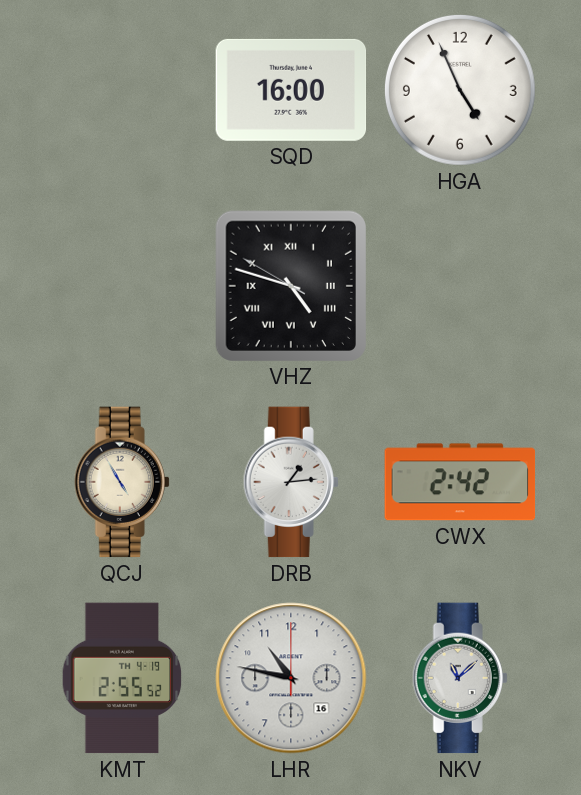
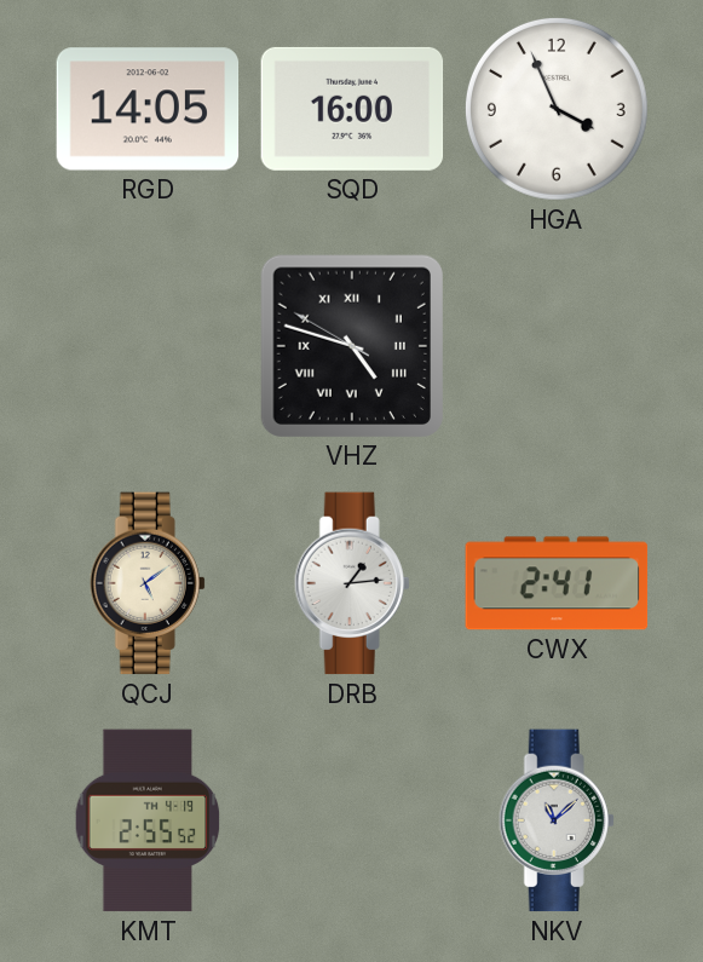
RGD: none -> 14:05 (148, 109)
HGA: 4:56 -> 3:56 (557, 109)
QCJ: 4:55 -> 5:09 (148, 583)
CWX: 2:42 -> 2:41 (557, 583)
LHR: 10:47 -> none (291, 678)
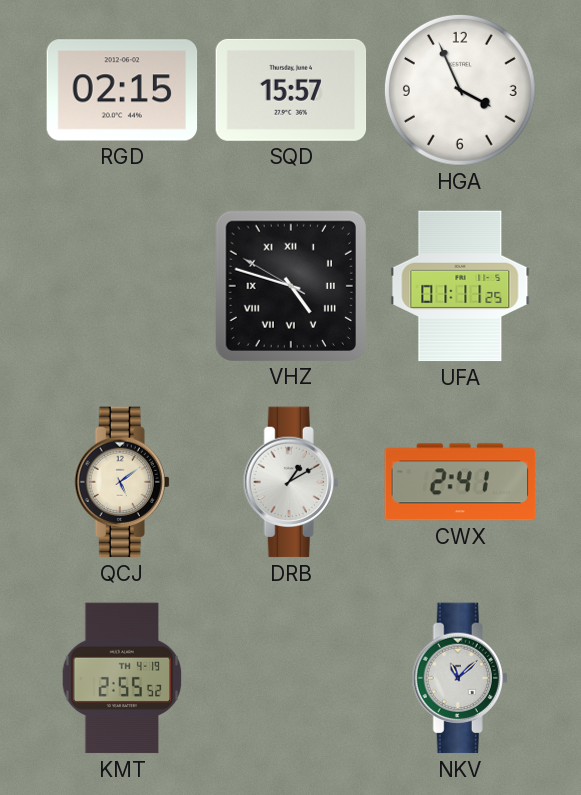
RGD: 14:05 -> 02:15 (122, 90)
SQD: 16:00 -> 15:57 (291, 90)
UFA: none -> 01:11 (460, 286)
DRB: 1:14 -> 1:10 (291, 482)
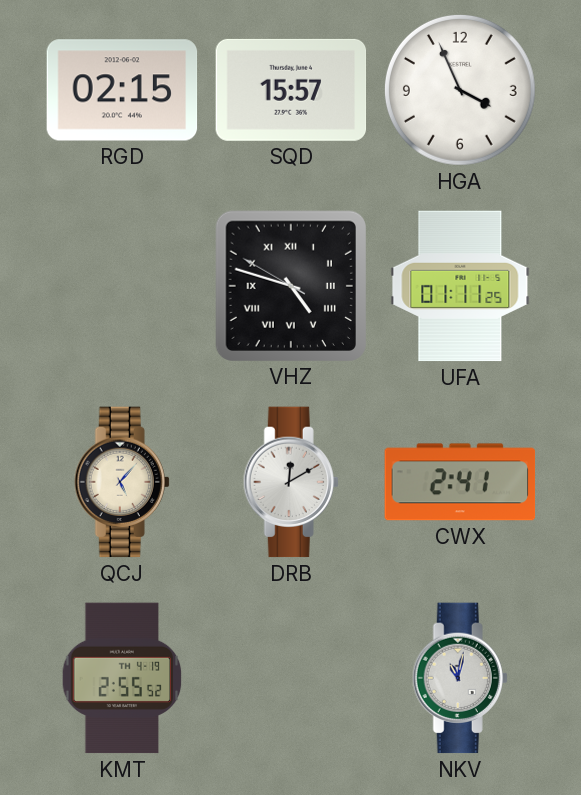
QCJ: 5:09 -> 5:07 (122, 482)
DRB: 1:10 -> 12:10 (291, 482)
NKV: 11:08 -> 11:02 (460, 678)
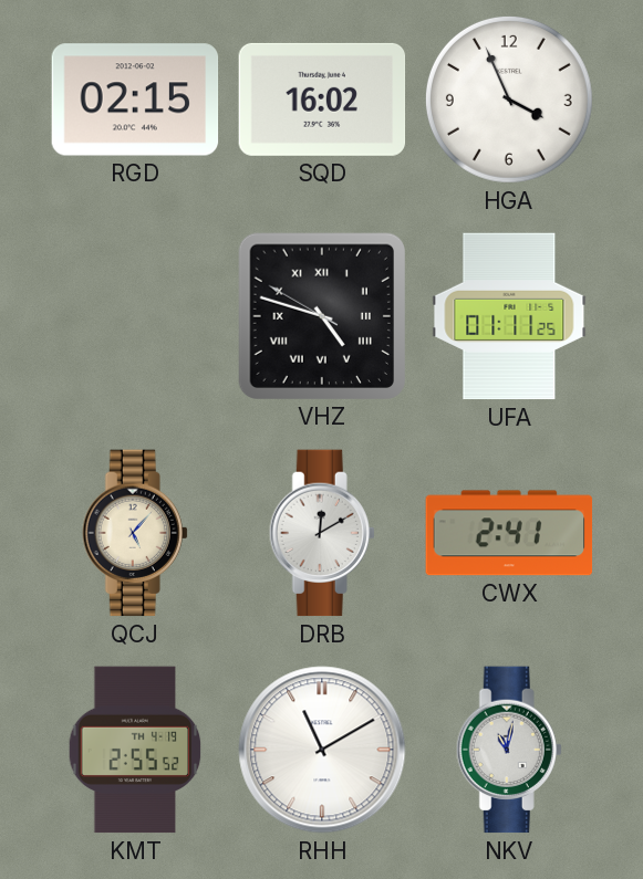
SQD: 15:57 -> 16:02 (322, 100)
RHH: none -> 11:10 (322, 750)
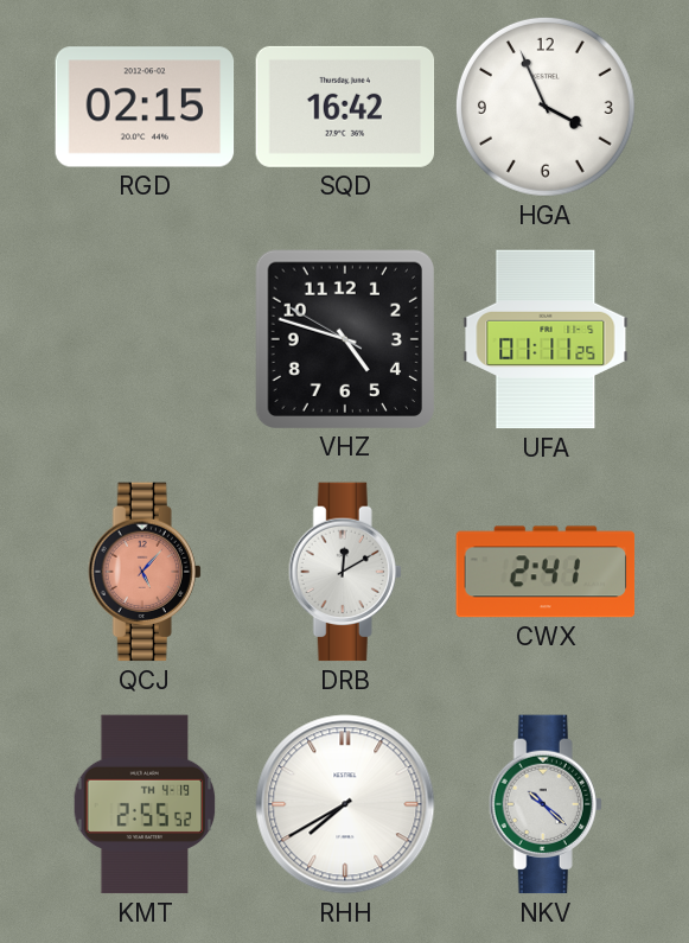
SQD: 16:02 -> 16:42 (345, 107)
VHZ numerals: Roman -> Arabic (344, 338)
QCJ dial: cream -> salmon (145, 572)
RHH: 11:10 -> 7:40 (345, 804)
NKV: 11:02 -> 10:22 (546, 804)
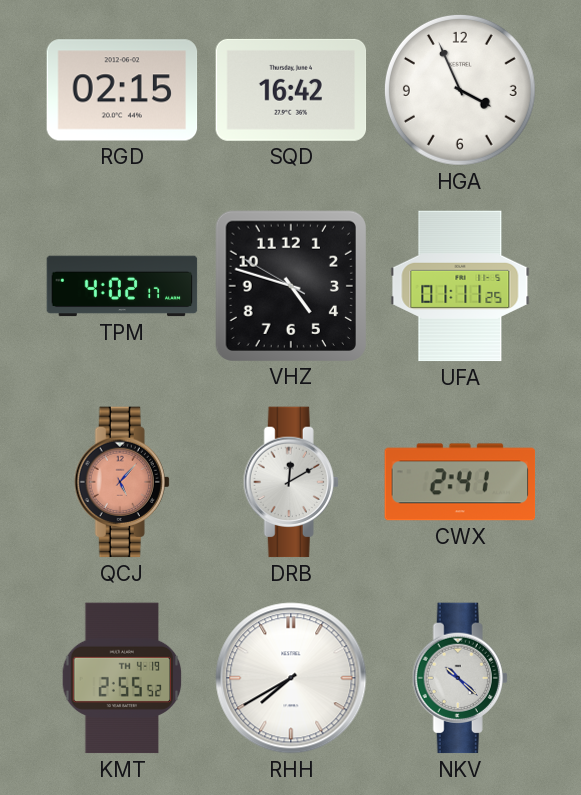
TPM: none -> 4:02 (122, 286)
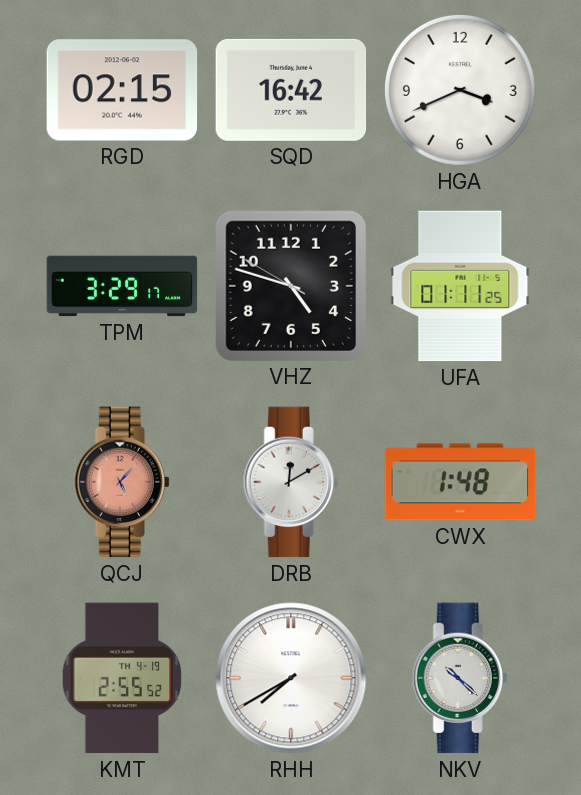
HGA: 3:56 -> 3:41 (460, 90)
TPM: 4:02 -> 3:29 (122, 286)
CWX: 2:41 -> 1:48 (460, 482)
